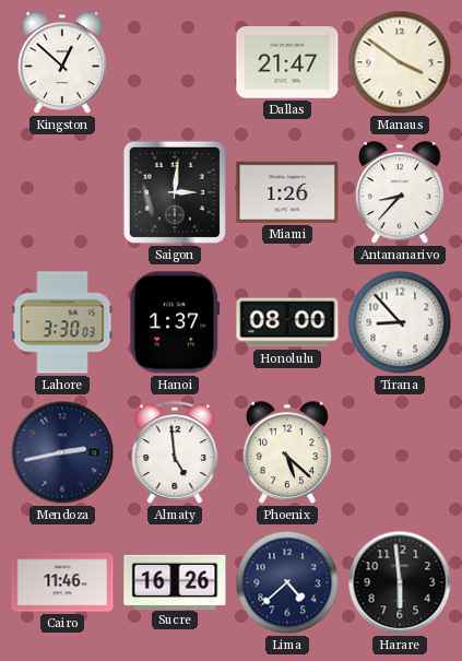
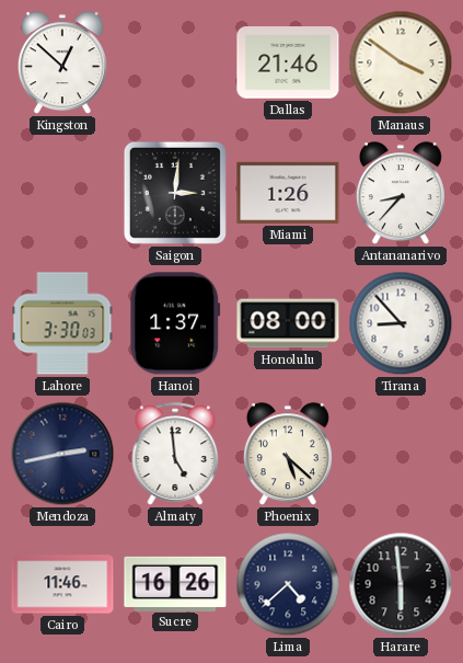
Dallas: 21:47 -> 21:46 (288, 62)
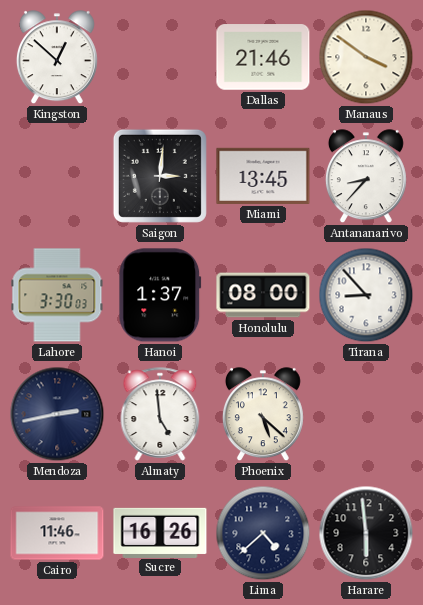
Miami: 1:26 -> 13:45 (263, 176)
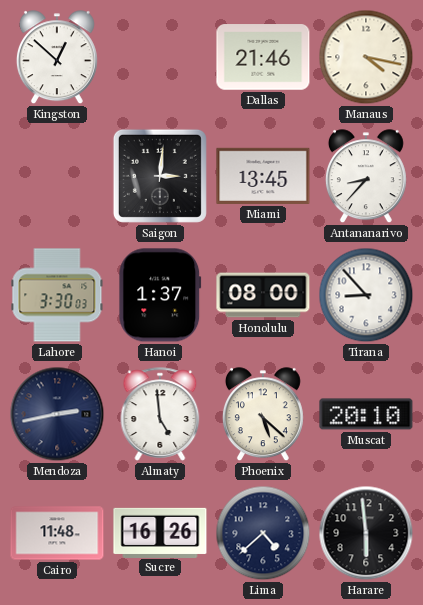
Manaus: 3:51 -> 4:17 (366, 57)
Muscat: none -> 20:10 (366, 414)
Cairo: 11:46 -> 11:48 (57, 533)
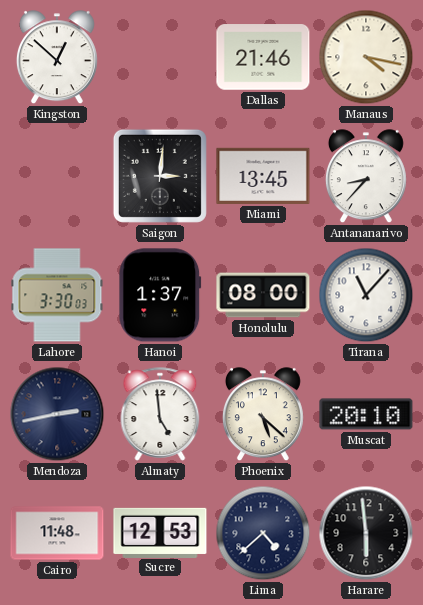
Tirana: 8:53 -> 11:07 (366, 295)
Sucre: 16:26 -> 12:53 (160, 532)
